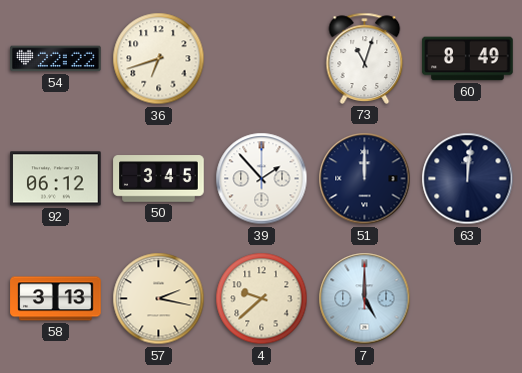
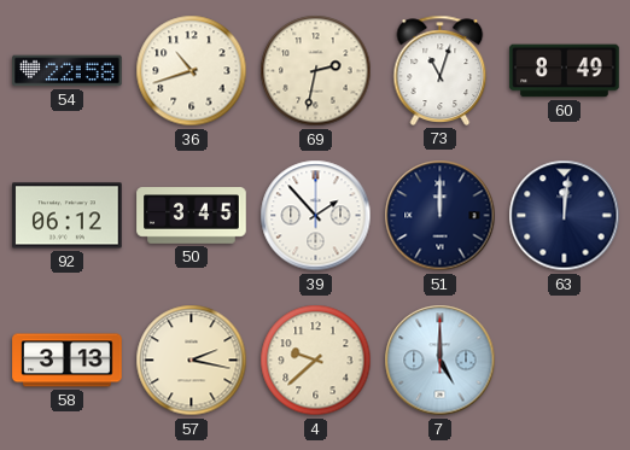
54: 22:22 -> 22:58 (68, 71)
36: 6:42 -> 10:42 (192, 71)
69: none -> 2:32 (316, 71)
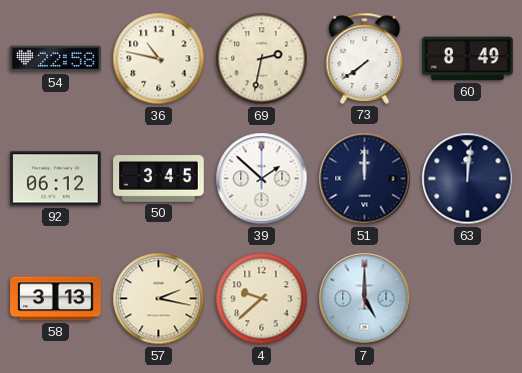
36: 10:42 -> 10:47 (159, 59)
73: 11:03 -> 7:39 (365, 58)
39: 1:53 -> 1:52 (262, 179)
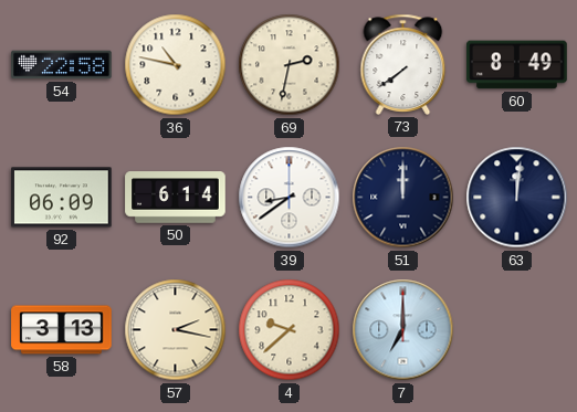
92: 06:12 -> 06:09 (62, 198)
50: 3:45 -> 6:14 (176, 198)
39: 1:52 -> 8:39 (290, 198)
7: 5:00 -> 7:00 (403, 330)
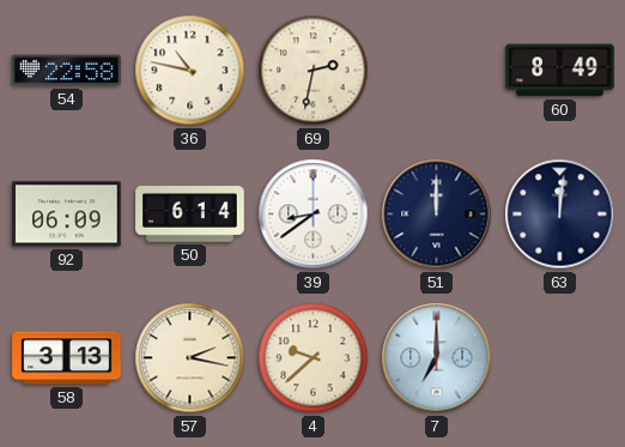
73: 7:39 -> none (403, 64)
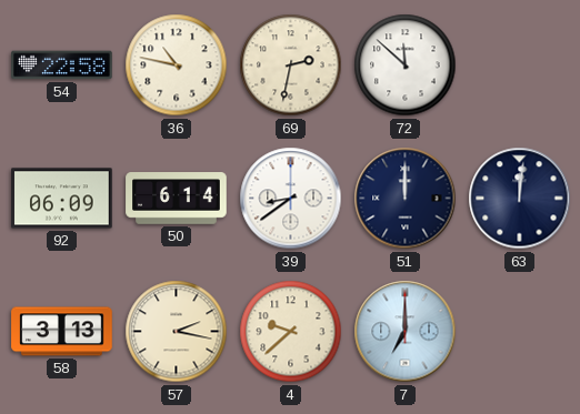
72: none -> 11:52 (406, 65)
60: 8:49 -> none (560, 71)
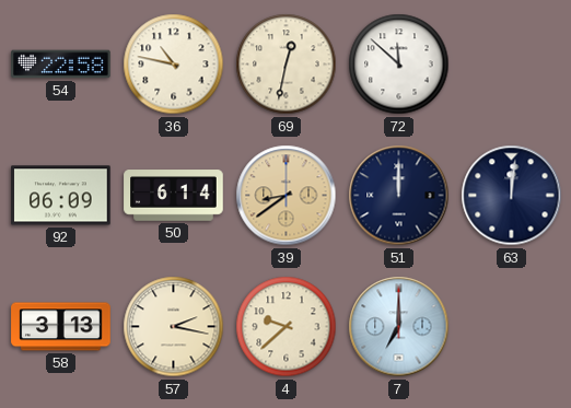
69: 2:32 -> 12:32 (287, 65)
39 dial: white -> champagne (287, 196)
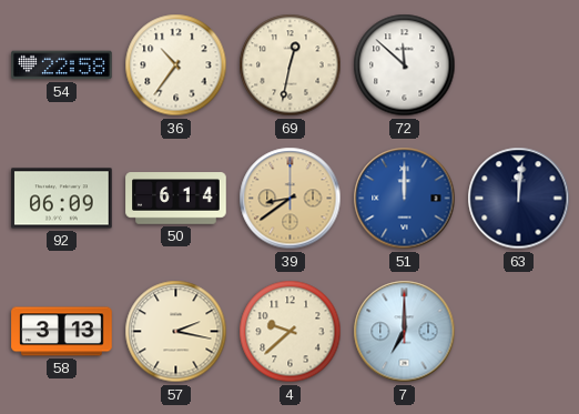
36: 10:47 -> 10:36 (176, 65)
51 dial: navy -> blue (405, 199)
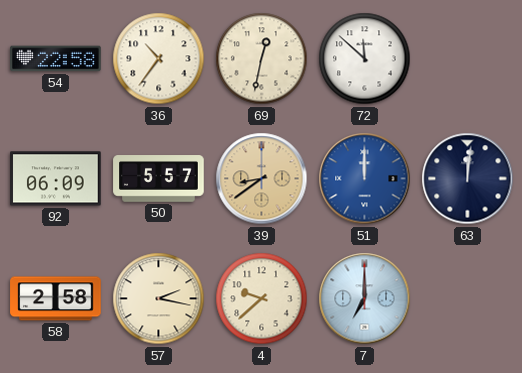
50: 6:14 -> 5:57 (159, 179)
58: 3:13 -> 2:58 (56, 299)
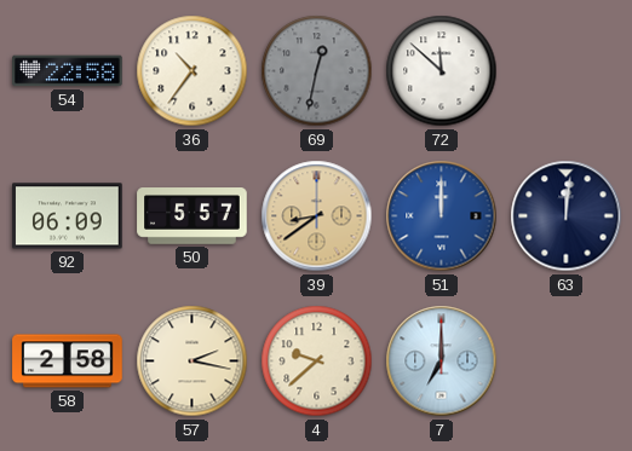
69 dial: cream -> grey (317, 71)
